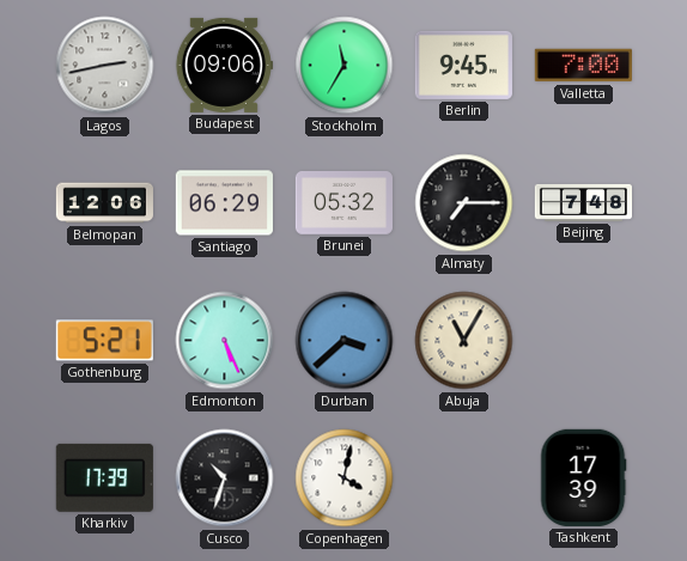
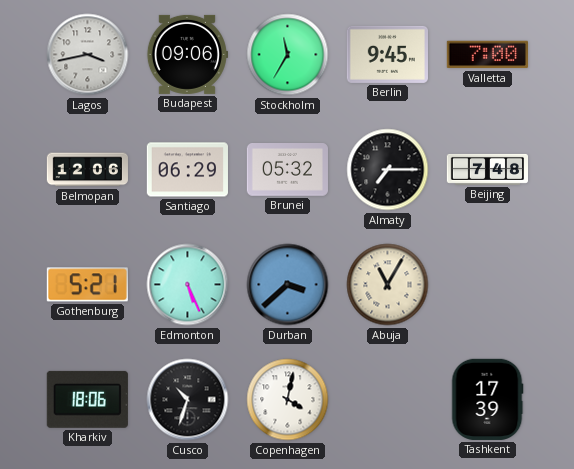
Lagos: 2:43 -> 3:43 (88, 55)
Kharkiv: 17:39 -> 18:06 (87, 399)
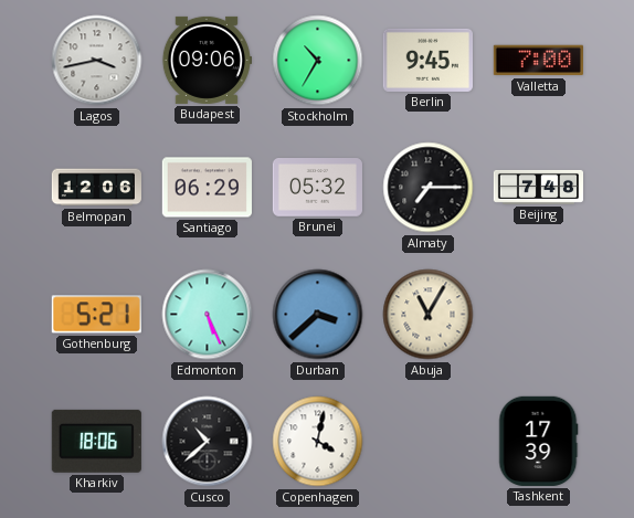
Stockholm: 11:35 -> 10:35 (318, 61)
Cusco: 10:33 -> 10:38 (208, 442)
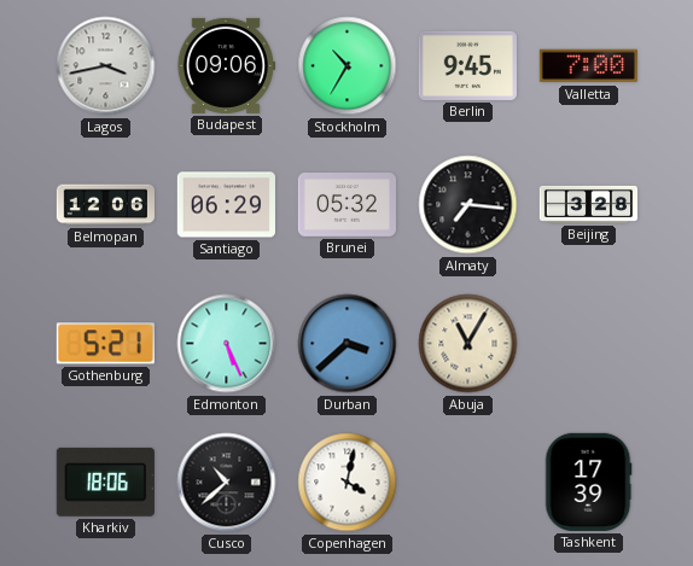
Almaty: 7:15 -> 7:16 (468, 205)
Beijing: 7:48 -> 3:28 (588, 204)
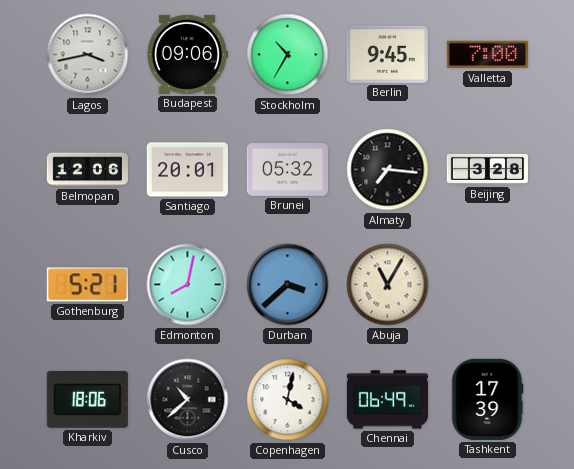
Santiago: 06:29 -> 20:01 (187, 170)
Edmonton: 5:26 -> 8:02 (188, 285)
Chennai: none -> 06:49 (387, 400)
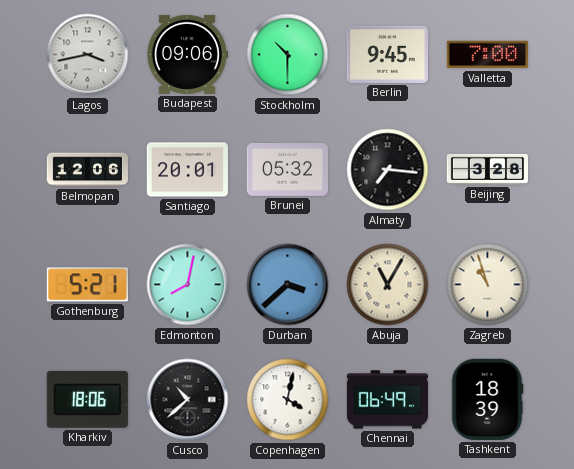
Stockholm: 10:35 -> 10:30 (288, 55)
Zagreb: none -> 10:57 (488, 285)
Tashkent: 17:39 -> 18:39 (487, 399)
